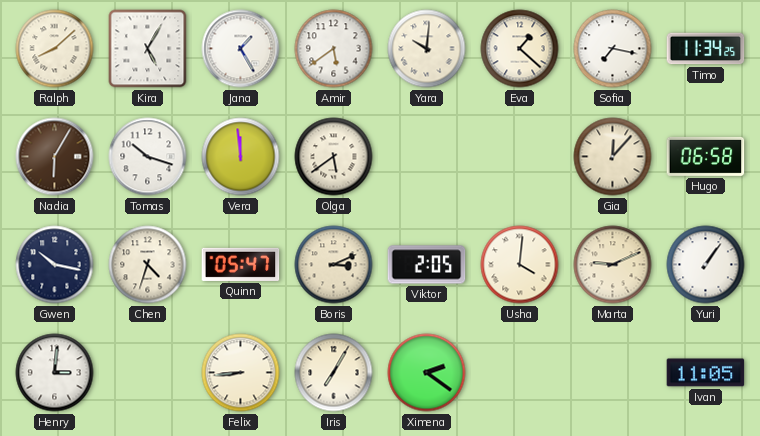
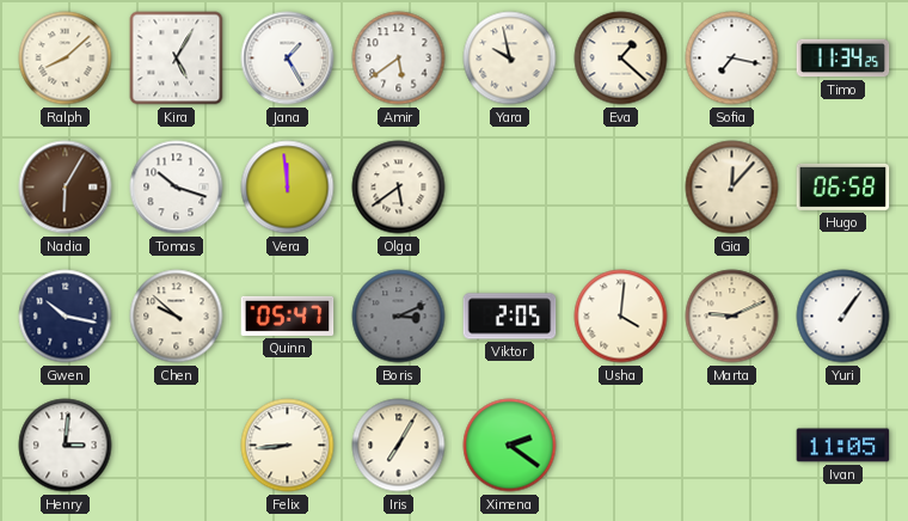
Yara: 10:01 -> 9:58 (510, 59)
Chen: 4:33 -> 9:52 (177, 317)
Boris dial: cream -> grey (399, 317)
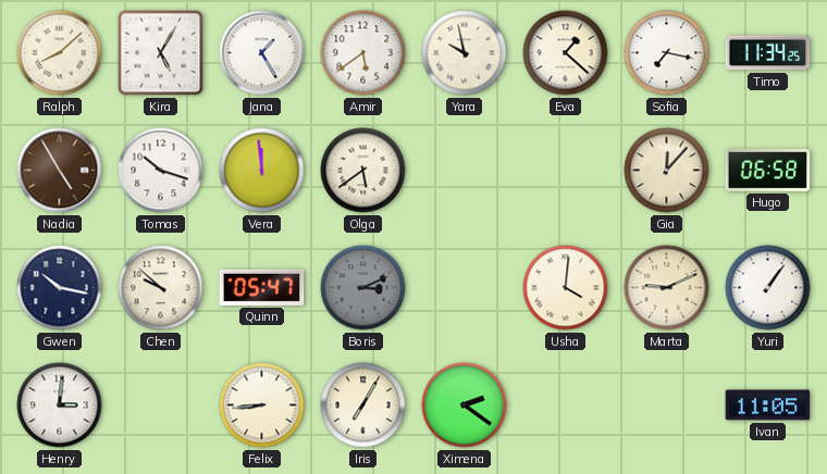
Nadia: 6:05 -> 4:55 (60, 171)
Viktor: 2:05 -> none (510, 317)
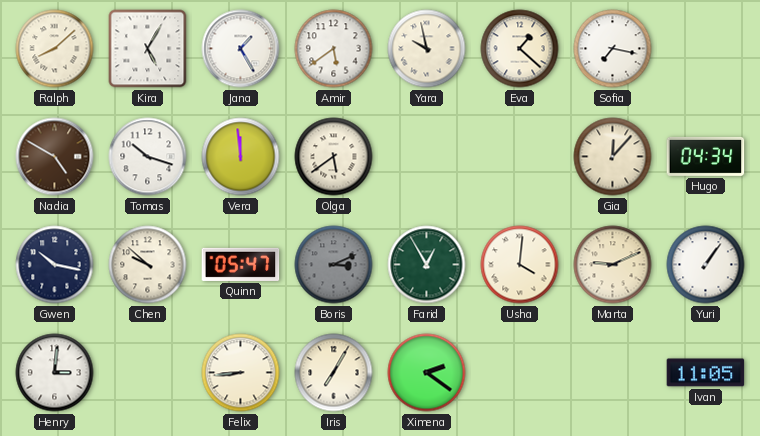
Timo: 11:34 -> none (768, 53)
Nadia: 4:55 -> 4:50 (55, 157)
Hugo: 06:58 -> 04:34 (706, 156)
Farid: none -> 12:55 (427, 265)
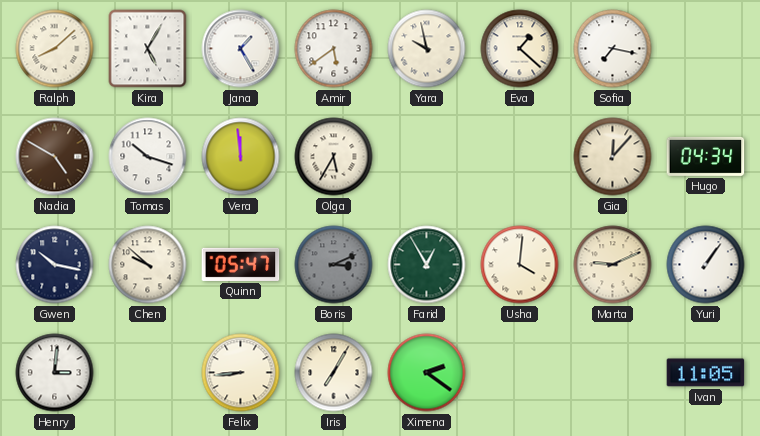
Olga: 5:39 -> 5:35 (334, 157)
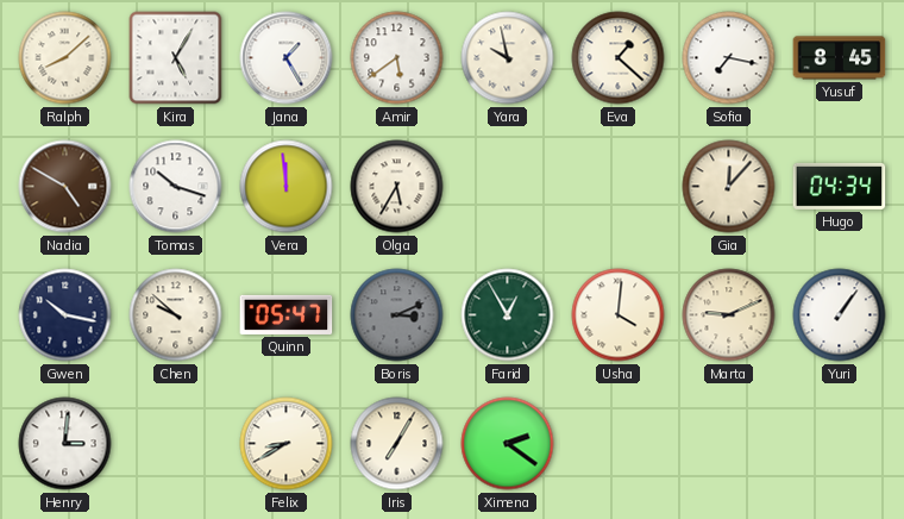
Yusuf: none -> 8:45 (840, 58)
Felix: 8:44 -> 8:40 (287, 444)
Ivan: 11:05 -> none (706, 373)
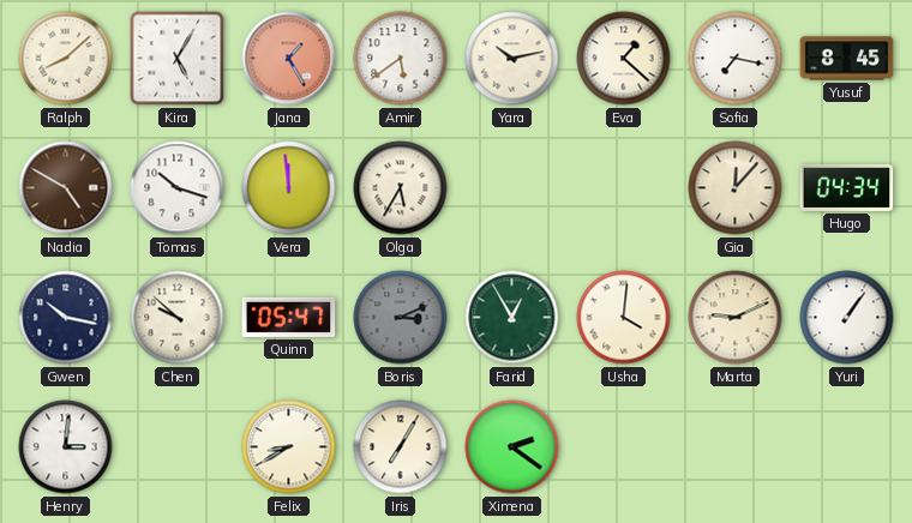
Jana dial: white -> salmon (289, 59)
Yara: 9:58 -> 10:13 (512, 59)
